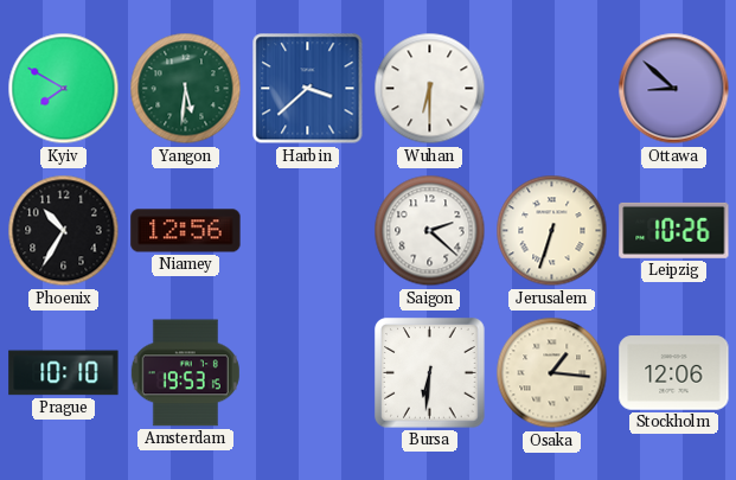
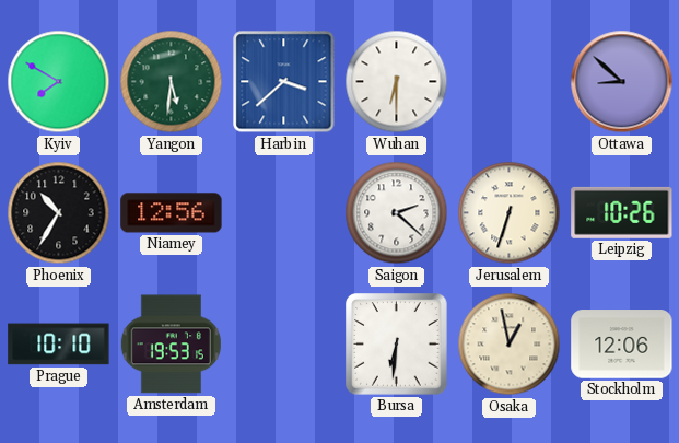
Osaka: 1:16 -> 12:58 (510, 345)
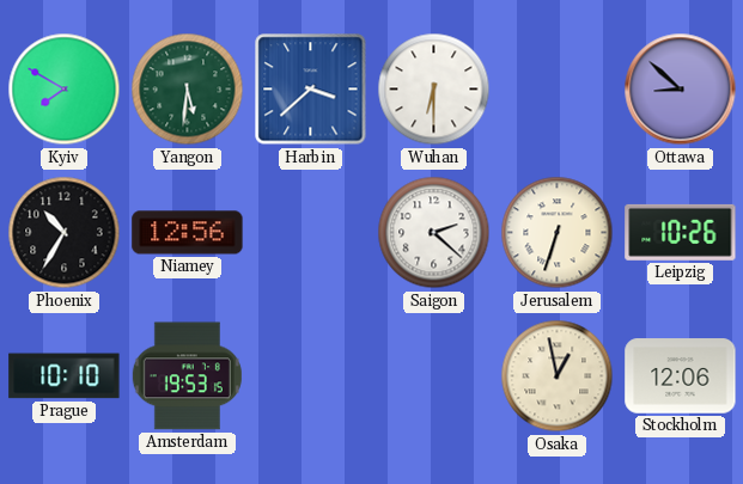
Bursa: 6:31 -> none (397, 345)
